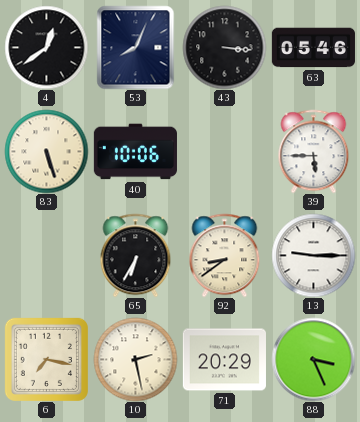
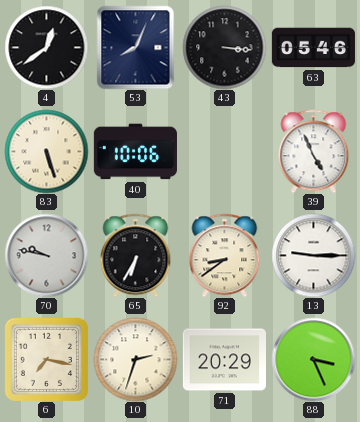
39: 5:45 -> 4:56 (314, 151)
70: none -> 9:47 (46, 255)
10: 2:28 -> 2:33 (135, 359)
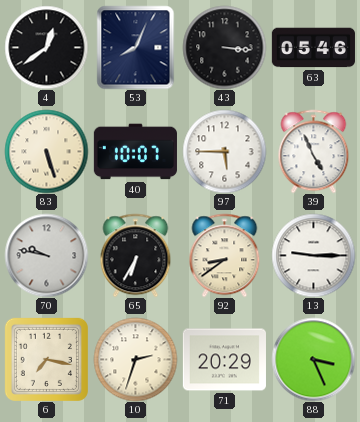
40: 10:06 -> 10:07 (135, 152)
97: none -> 5:45 (224, 151)
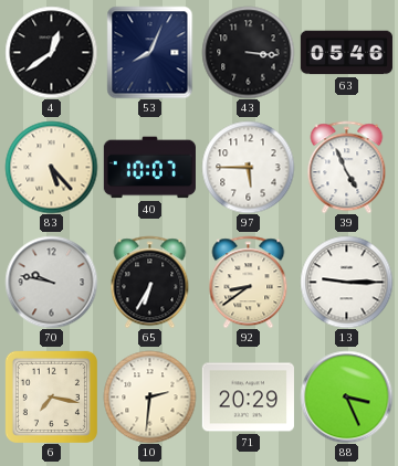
83: 5:27 -> 5:23 (51, 167)
10: 2:33 -> 2:31 (149, 396)
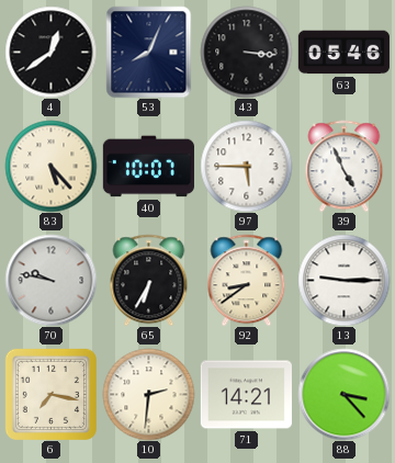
71: 20:29 -> 14:21 (246, 395)
88: 3:26 -> 3:23 (343, 394)
